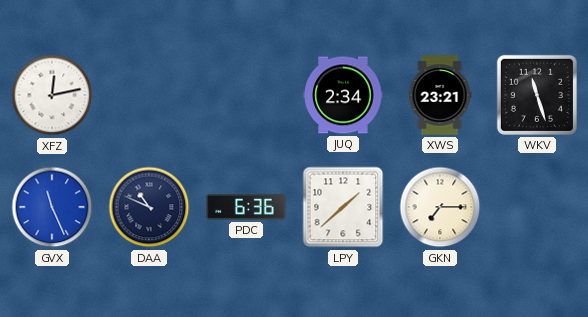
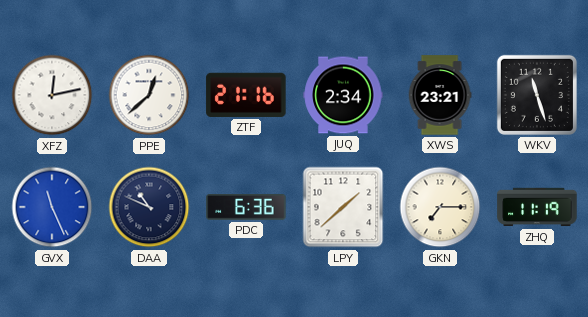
PPE: none -> 12:38 (149, 95)
ZTF: none -> 21:16 (246, 95)
ZHQ: none -> 11:19 (537, 207)
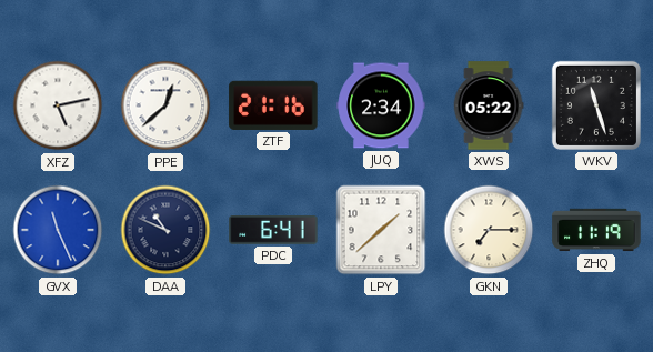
XFZ: 12:13 -> 5:13 (58, 105)
XWS: 23:21 -> 05:22 (489, 105)
PDC: 6:36 -> 6:41 (273, 231)
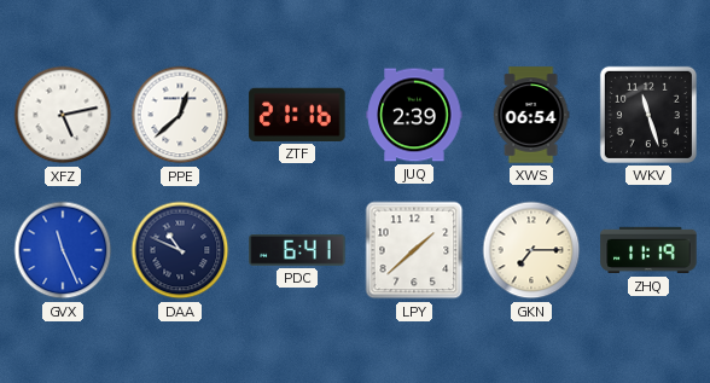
JUQ: 2:34 -> 2:39 (414, 115)
XWS: 05:22 -> 06:54 (531, 115)
